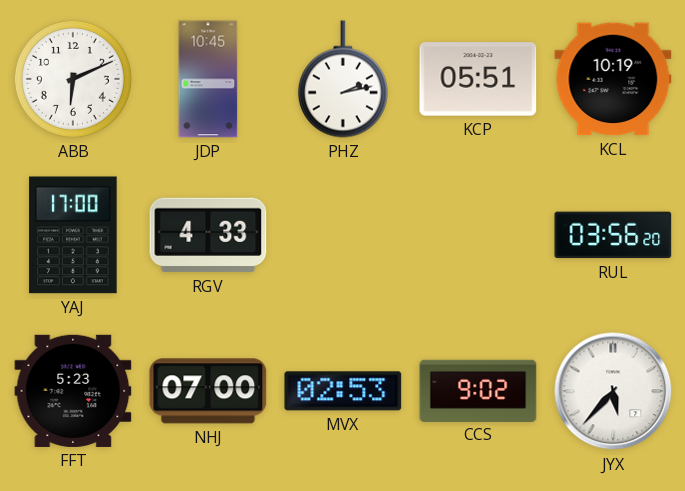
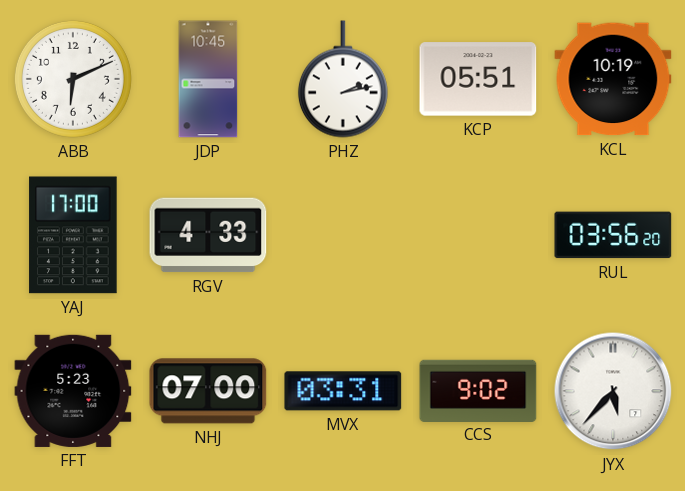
MVX: 02:53 -> 03:31 (343, 391)
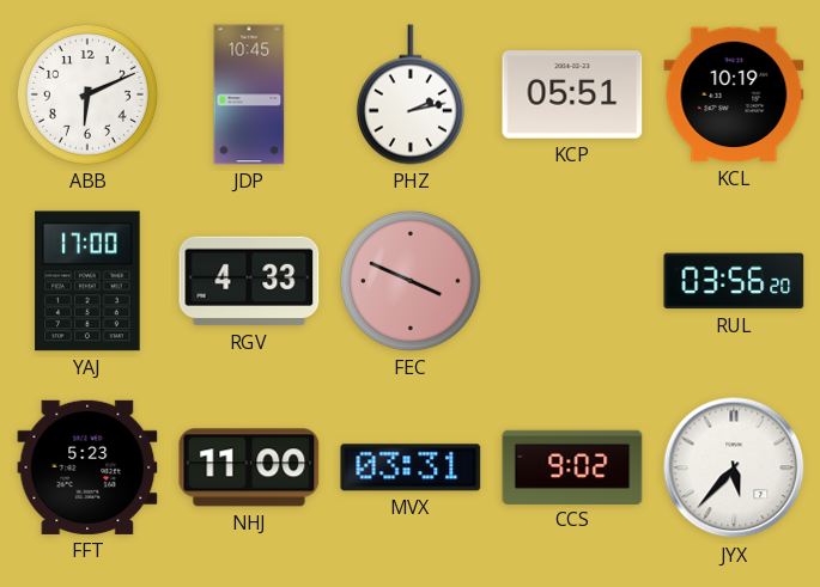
FEC: none -> 3:49 (411, 281)
NHJ: 07:00 -> 11:00 (249, 467)
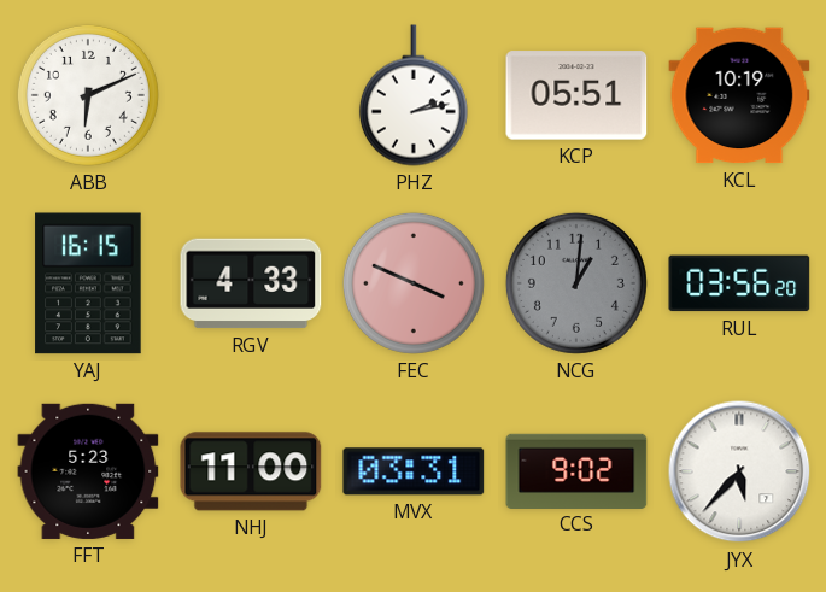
JDP: 10:45 -> none (249, 94)
YAJ: 17:00 -> 16:15 (88, 283)
NCG: none -> 1:01 (576, 283)
